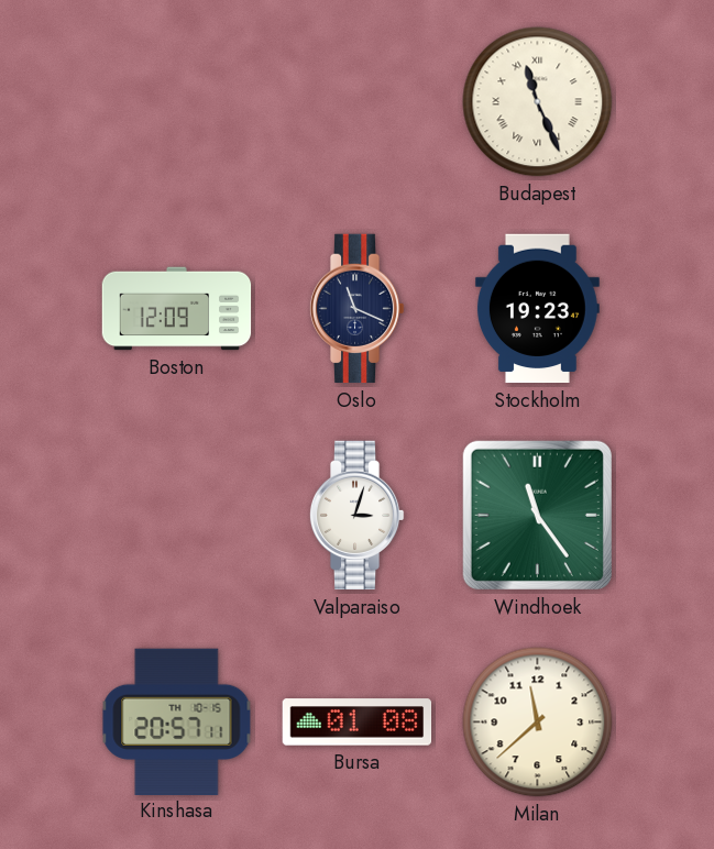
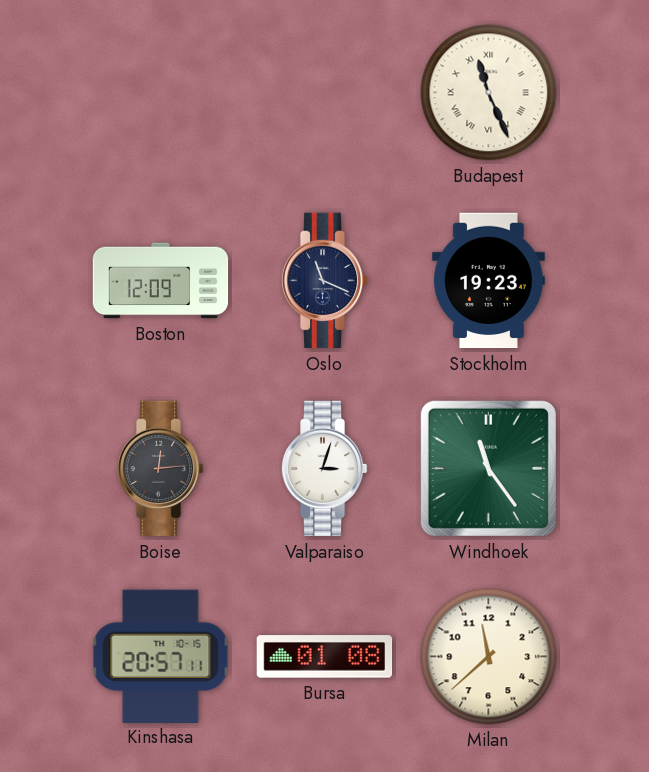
Boise: none -> 12:14 (160, 469)
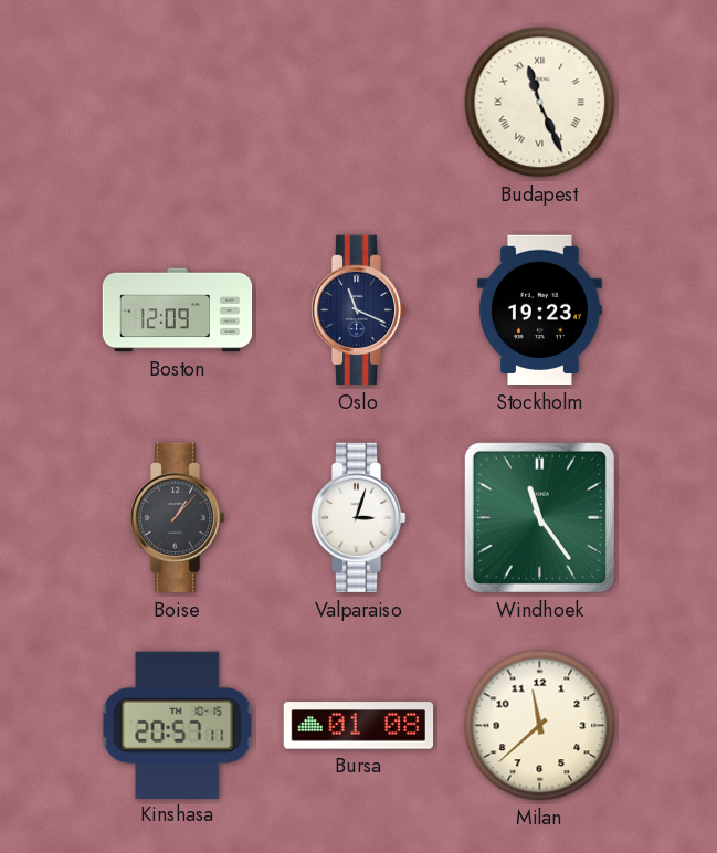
Boise: 12:14 -> 1:07 (177, 518)
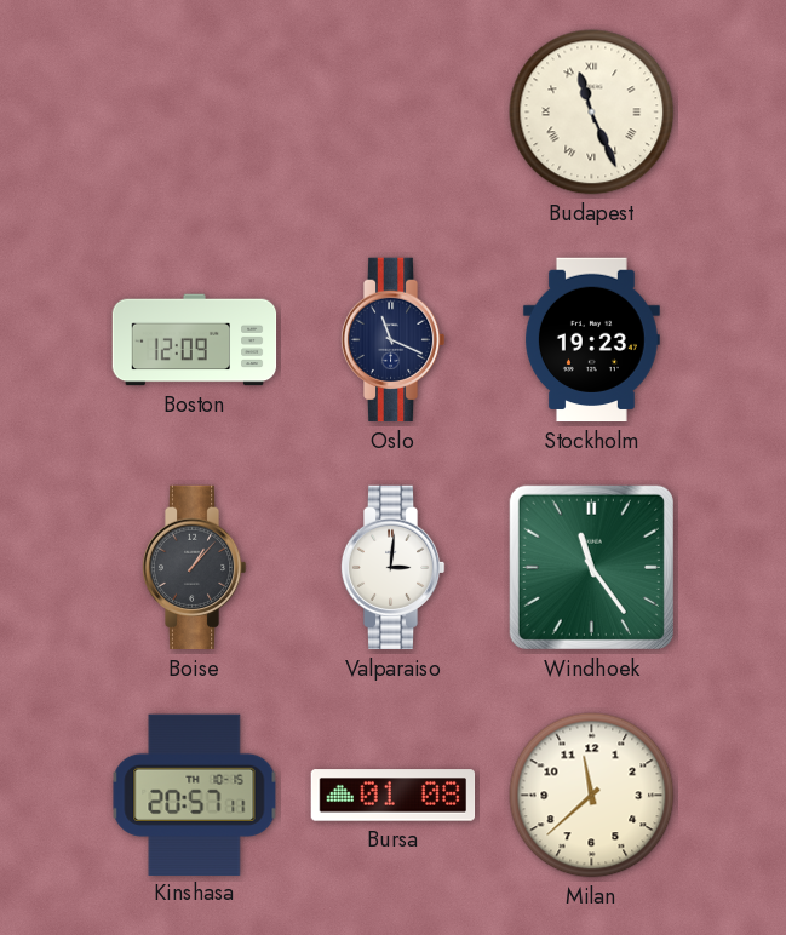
Valparaiso: 3:03 -> 3:01 (392, 568)
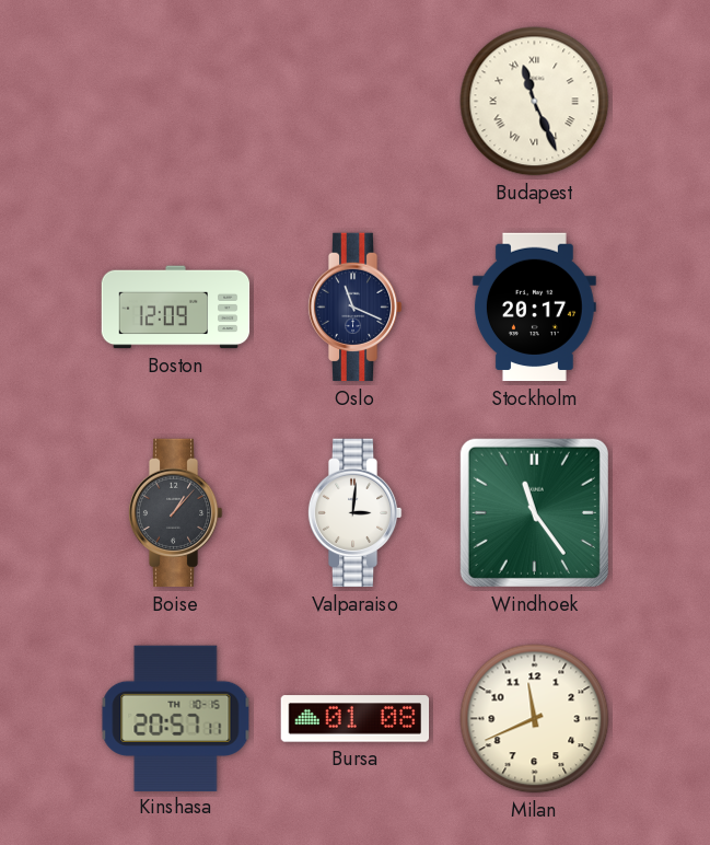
Stockholm: 19:23 -> 20:17 (534, 308)
Milan: 11:38 -> 11:41 (535, 719)
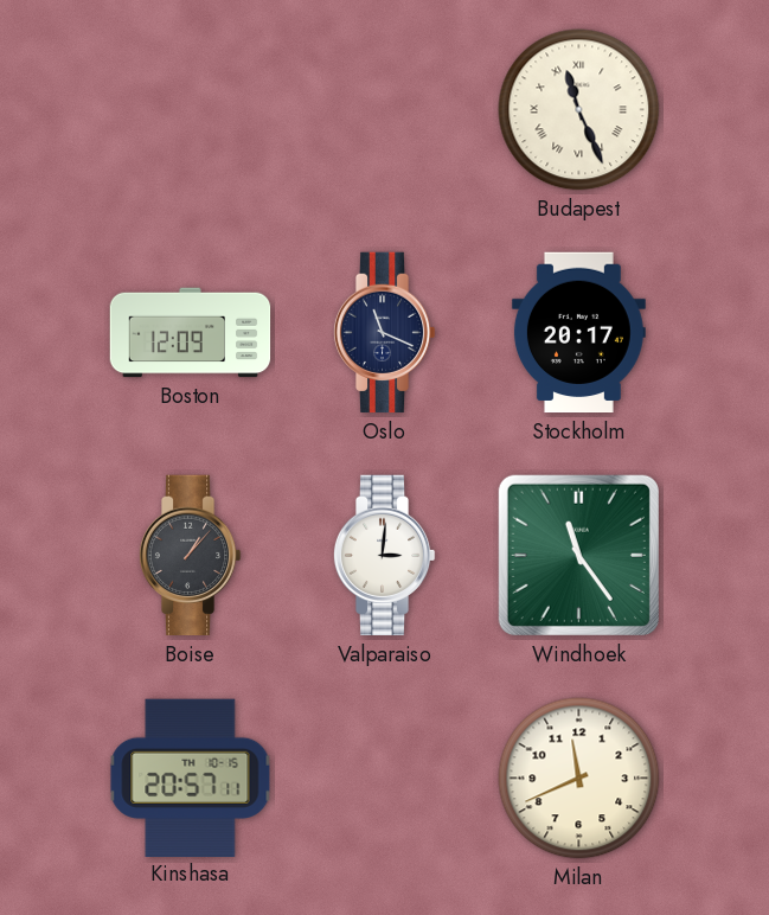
Bursa: 01:08 -> none (356, 719)
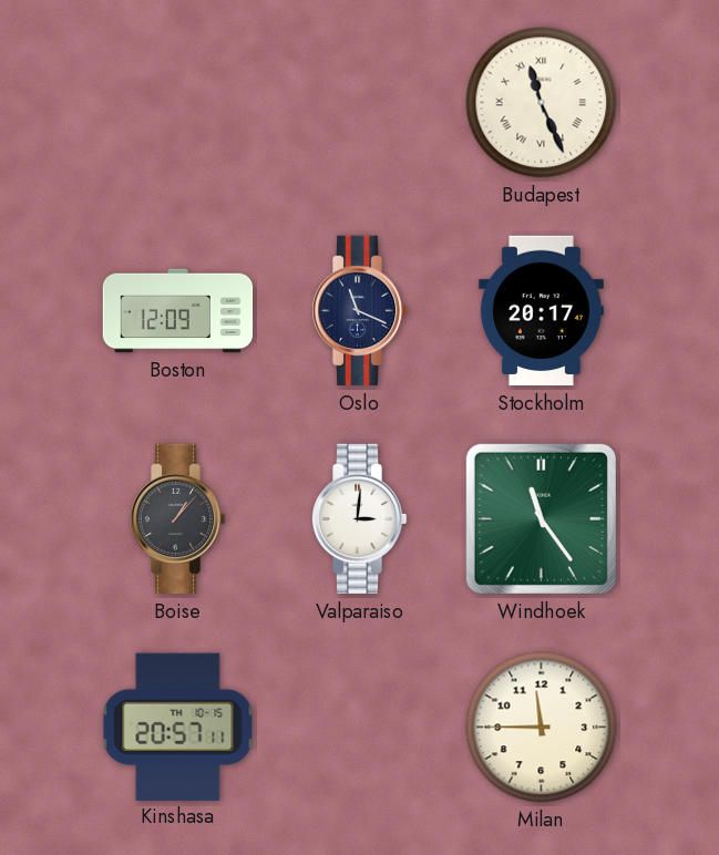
Milan: 11:41 -> 11:45 (542, 728)
